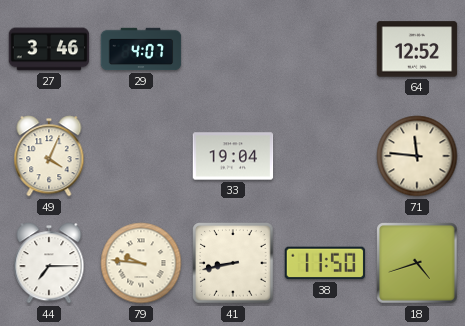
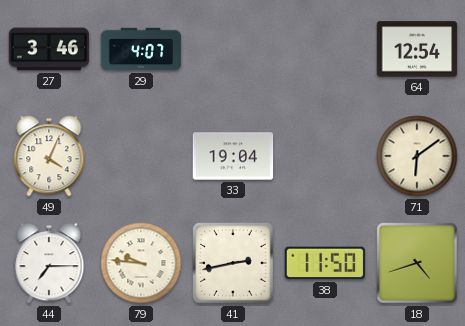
64: 12:52 -> 12:54 (417, 49)
71: 11:46 -> 6:09 (417, 156)
41: 8:43 -> 2:43 (233, 263)
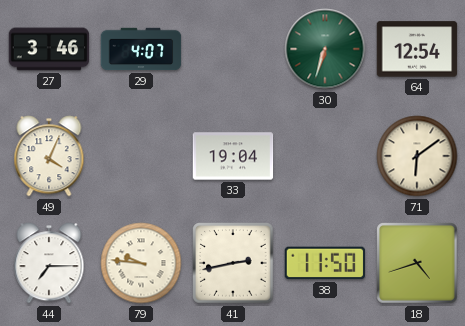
30: none -> 6:33 (325, 49)
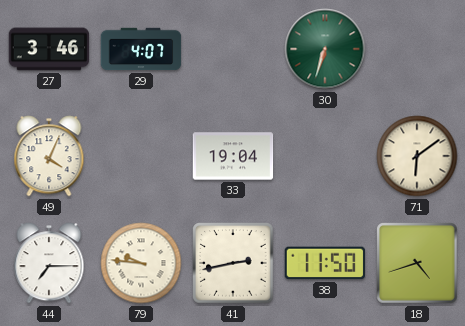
64: 12:54 -> none (417, 49)
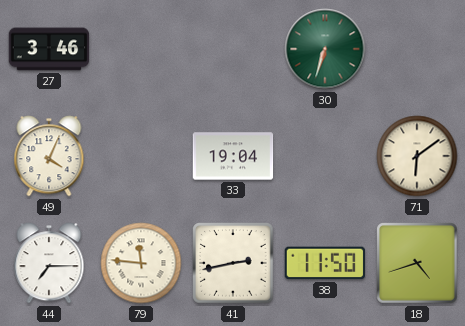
29: 4:07 -> none (141, 49)
79: 9:46 -> 11:46 (141, 263)
